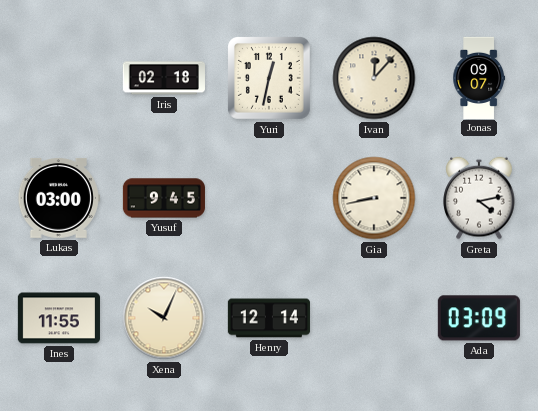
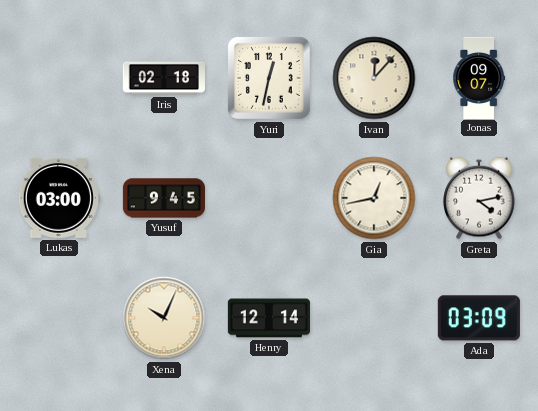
Gia: 8:43 -> 12:43 (374, 198)
Ines: 11:55 -> none (59, 318)
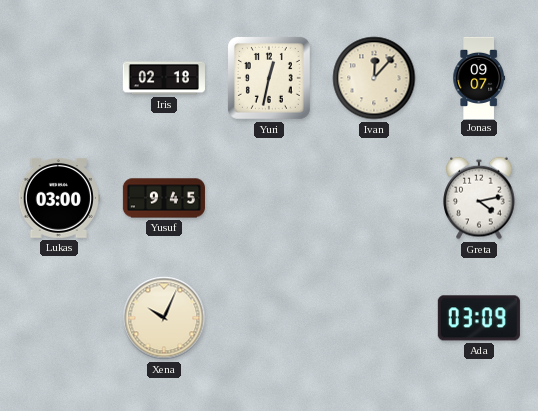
Gia: 12:43 -> none (374, 198)
Henry: 12:14 -> none (269, 318)
